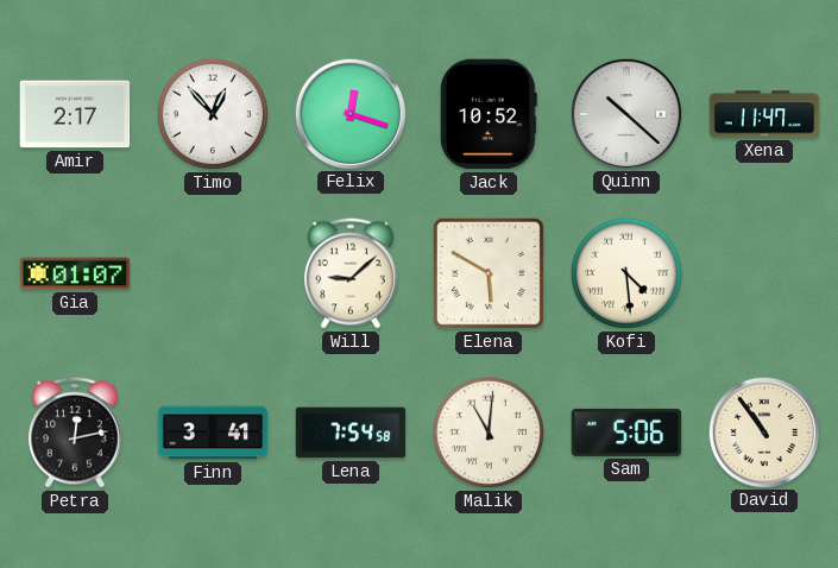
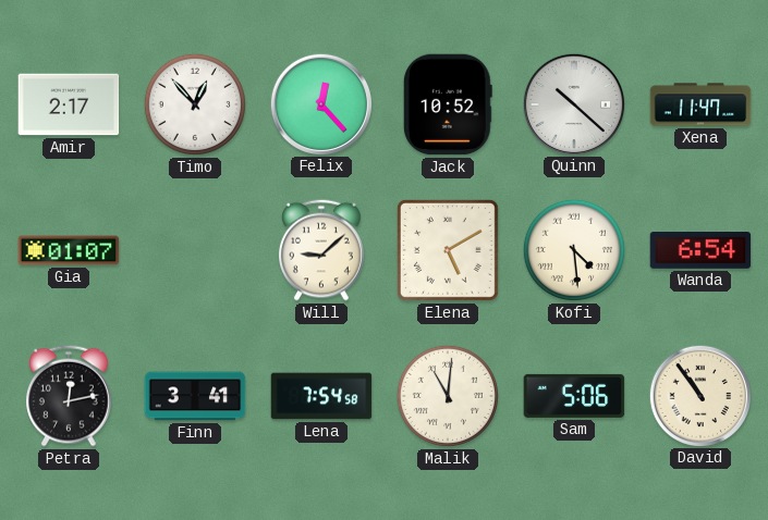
Felix: 12:18 -> 12:23 (320, 103)
Elena: 5:50 -> 5:10 (448, 250)
Wanda: none -> 6:54 (700, 251)
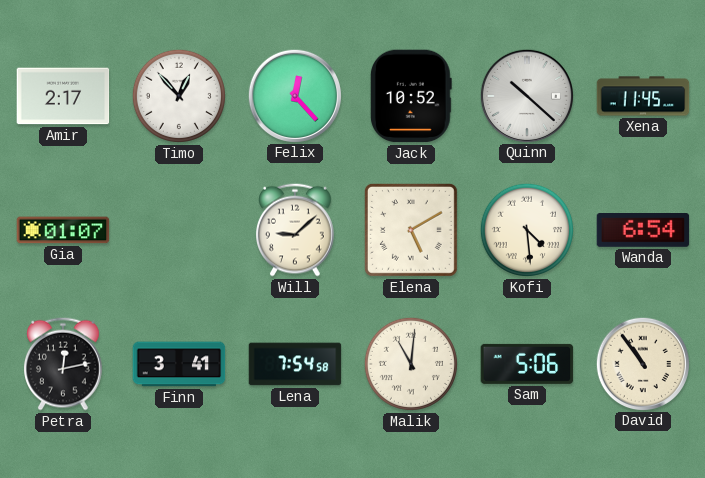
Xena: 11:47 -> 11:45 (643, 96)
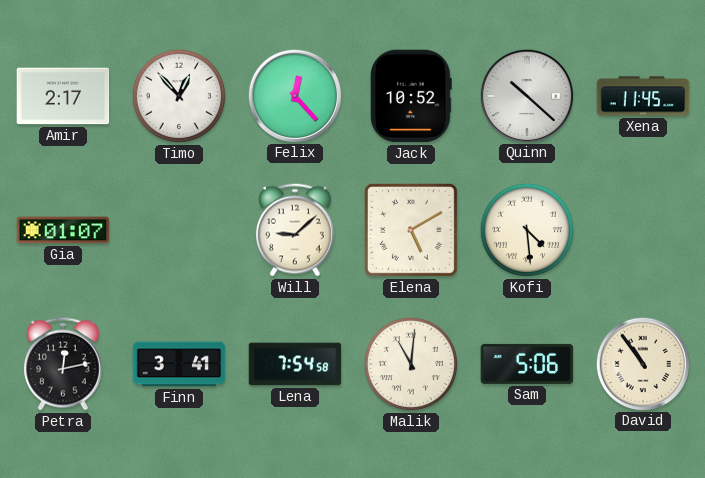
Wanda: 6:54 -> none (643, 231)
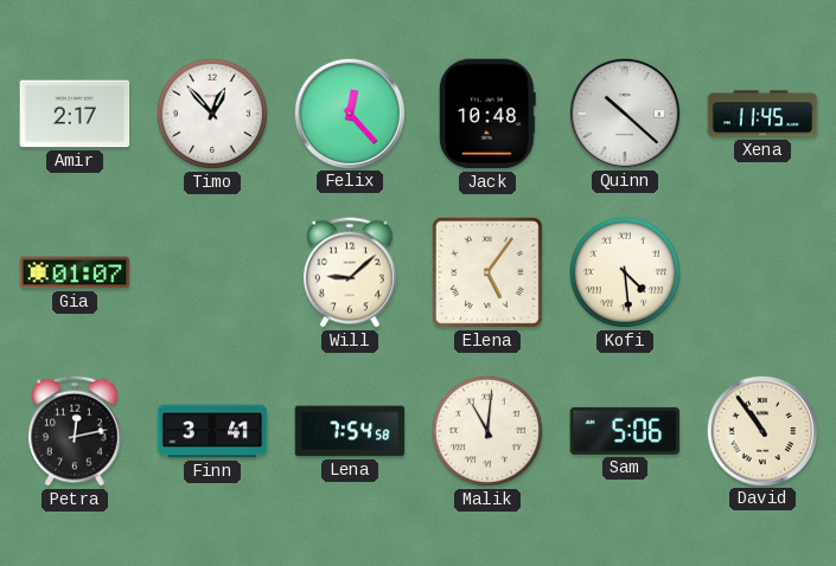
Jack: 10:52 -> 10:48 (487, 114)
Elena: 5:10 -> 5:06 (487, 272)
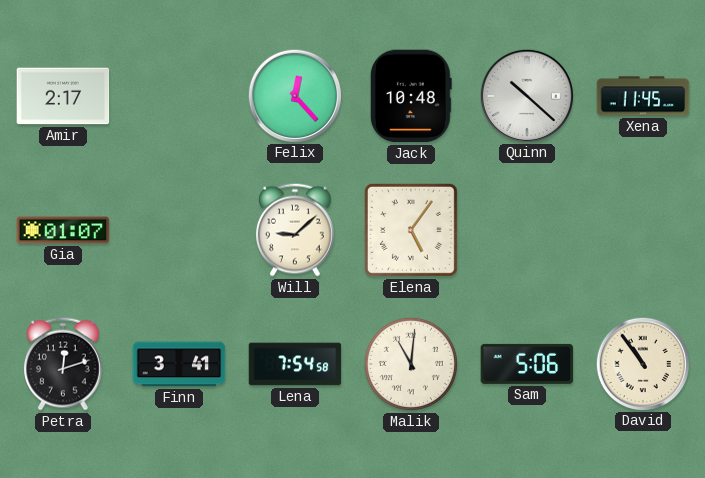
Timo: 12:53 -> none (212, 114)
Kofi: 4:29 -> none (625, 272)
Petra: 12:13 -> 12:12 (64, 364)
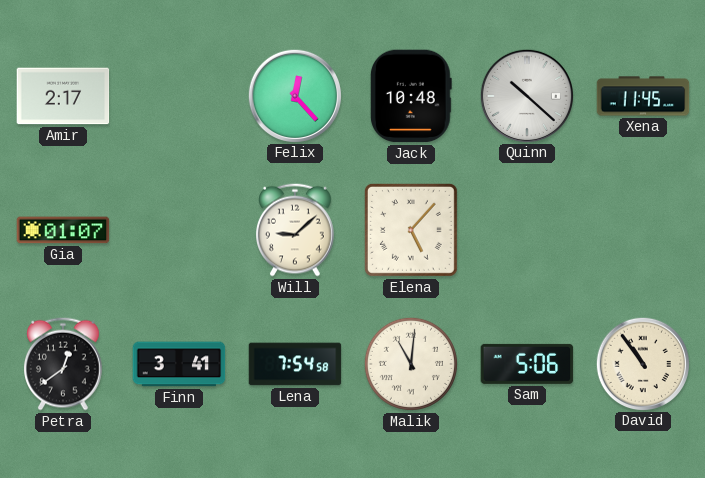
Elena: 5:06 -> 5:07 (411, 230)
Petra: 12:12 -> 12:39 (64, 364)
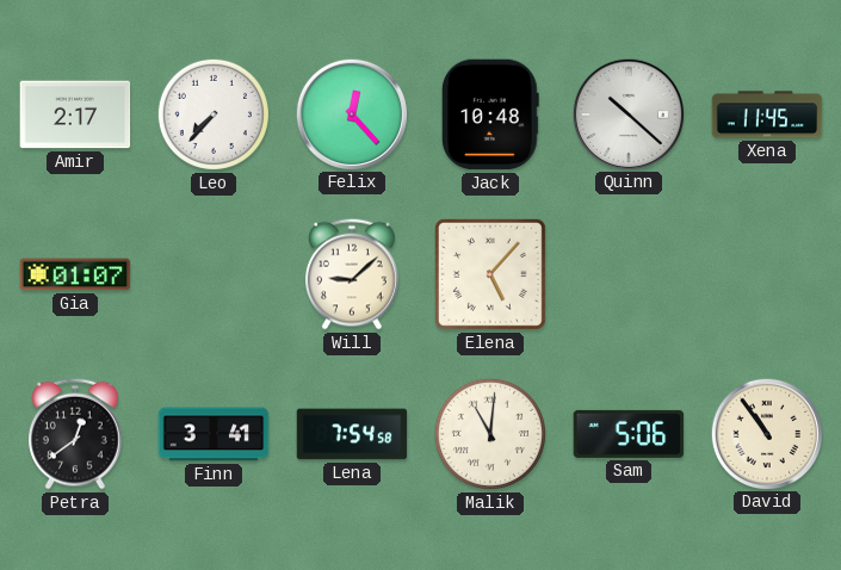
Leo: none -> 7:37 (214, 114)
